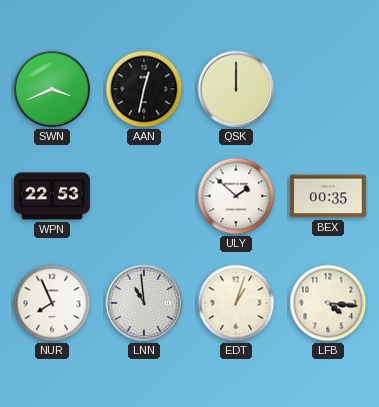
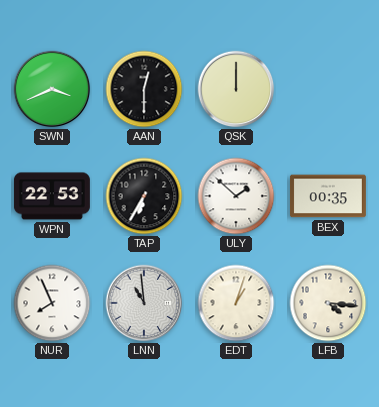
AAN: 12:32 -> 12:30 (144, 89)
TAP: none -> 6:35 (144, 196)
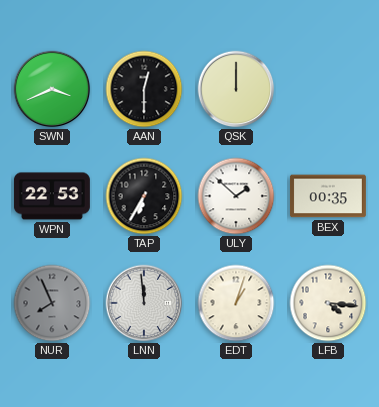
NUR dial: white -> grey (52, 303)
LNN: 10:59 -> 11:59 (144, 303)
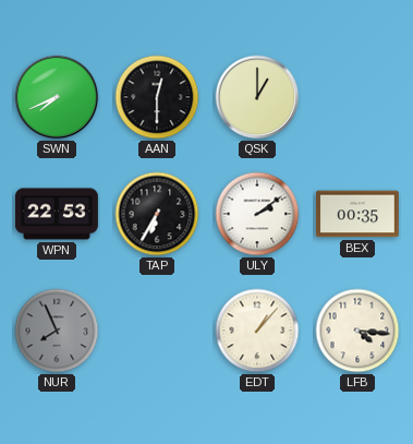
SWN: 3:41 -> 7:41 (57, 97)
QSK: 12:00 -> 1:00 (257, 97)
ULY: 1:52 -> 2:09 (257, 214)
LNN: 11:59 -> none (144, 303)
EDT: 1:03 -> 1:07 (257, 331)
